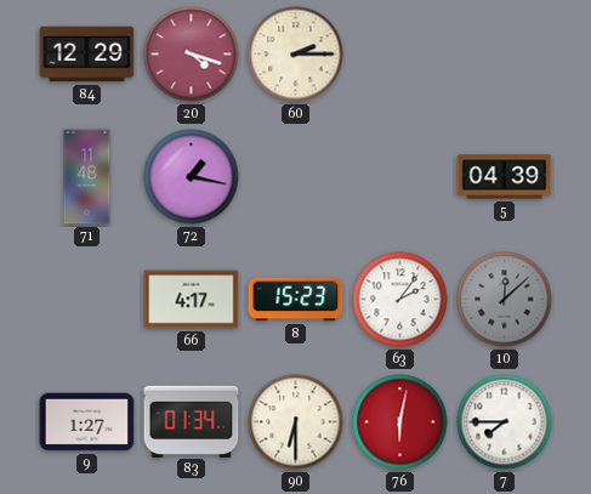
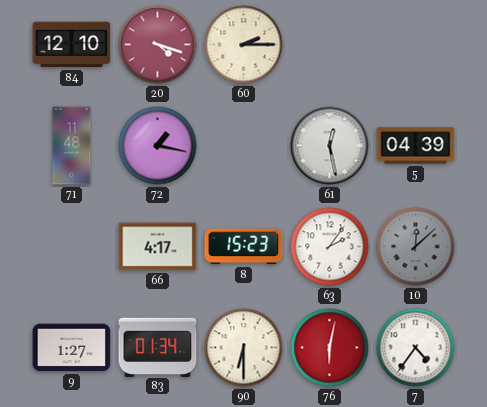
84: 12:29 -> 12:10 (72, 45)
61: none -> 12:28 (330, 146)
7: 7:45 -> 4:36 (416, 348)
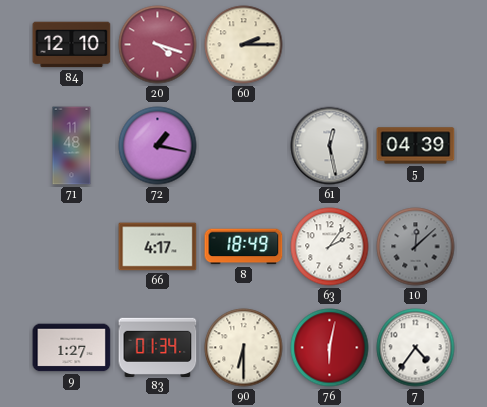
8: 15:23 -> 18:49 (244, 247)
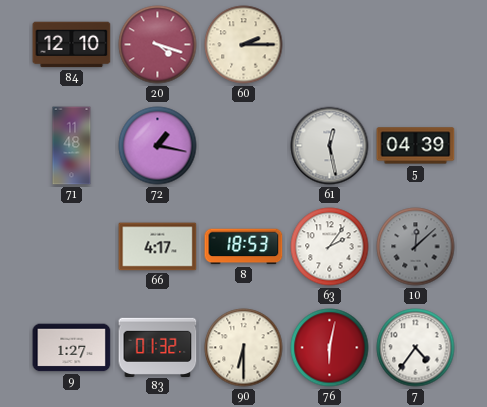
8: 18:49 -> 18:53 (244, 247)
83: 01:34 -> 01:32 (158, 347)
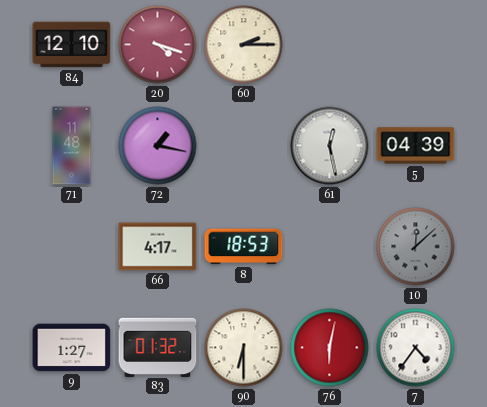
63: 2:06 -> none (330, 247)
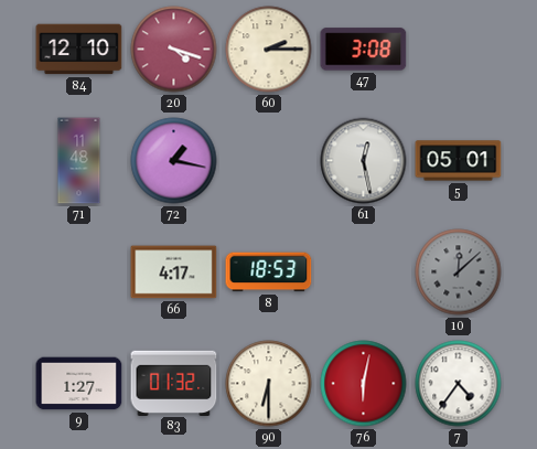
47: none -> 3:08 (364, 50)
5: 04:39 -> 05:01 (459, 161)
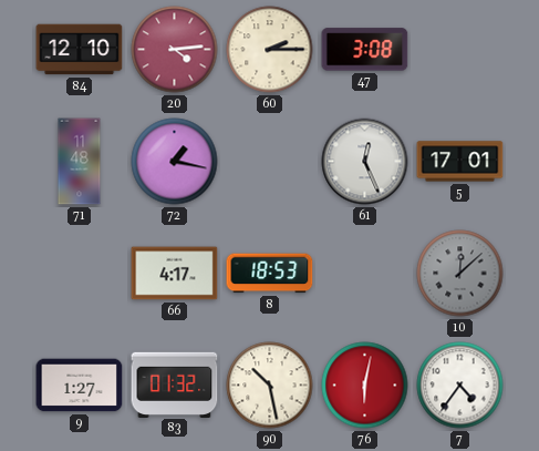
20: 4:18 -> 4:14 (175, 50)
61: 12:28 -> 12:26 (365, 162)
5: 05:01 -> 17:01 (460, 162)
90: 6:30 -> 10:28 (270, 386)
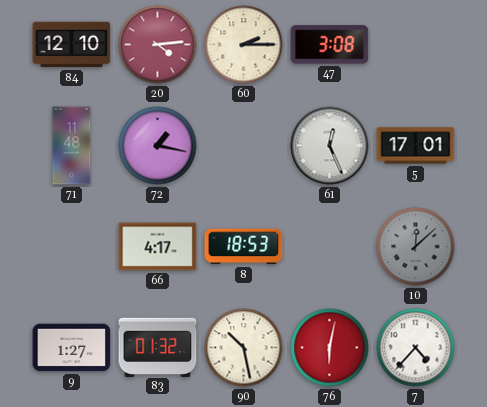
7: 4:36 -> 4:37 (416, 348)
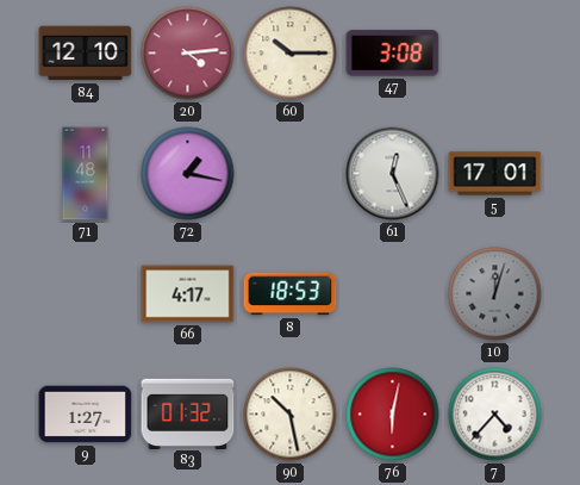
60: 2:15 -> 10:15 (291, 54)
10: 12:08 -> 12:03 (495, 294)
